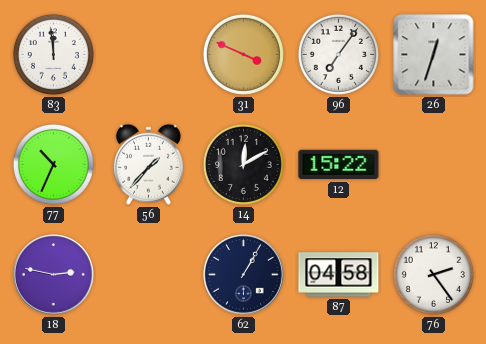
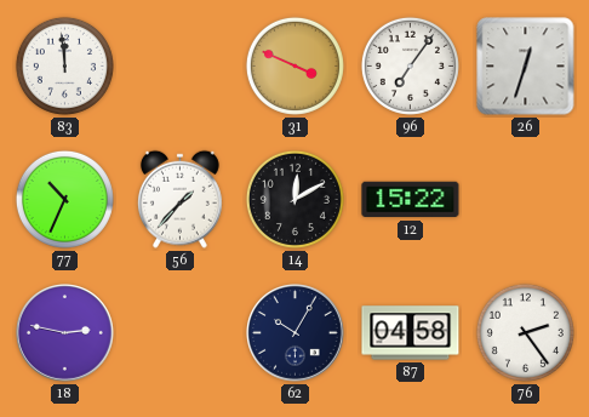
62: 1:05 -> 10:05 (296, 333)
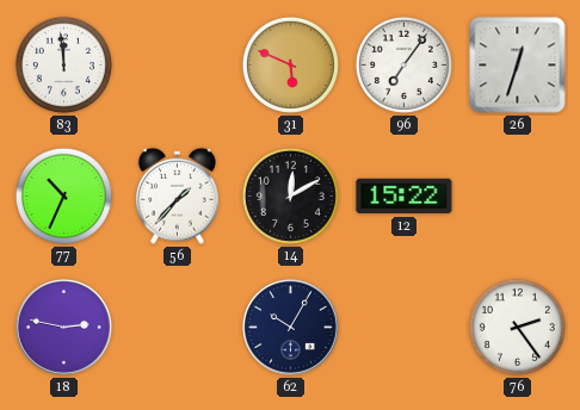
31: 3:49 -> 5:49 (290, 64)
87: 04:58 -> none (411, 333)
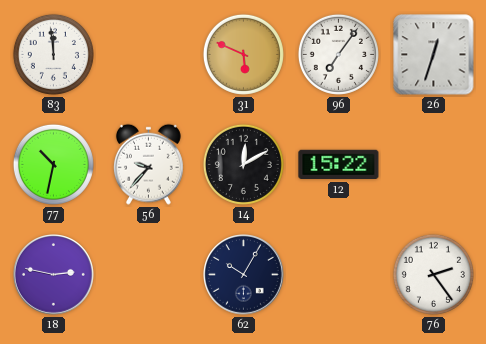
77: 10:34 -> 10:32 (53, 164)
56: 1:37 -> 9:37 (148, 164)
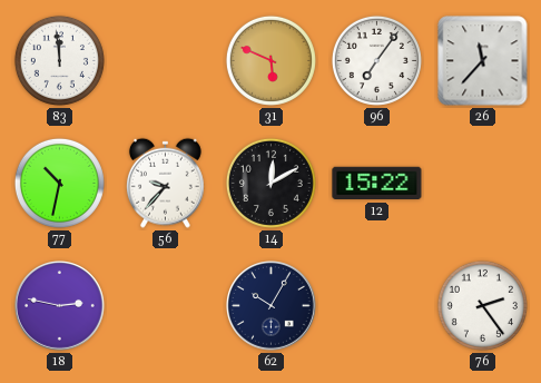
26: 12:33 -> 11:37 (483, 61)
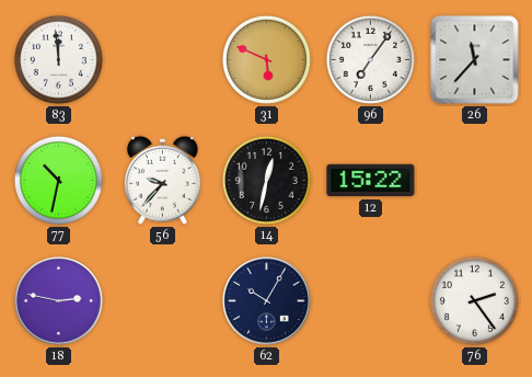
14: 12:10 -> 12:32 (266, 180)
